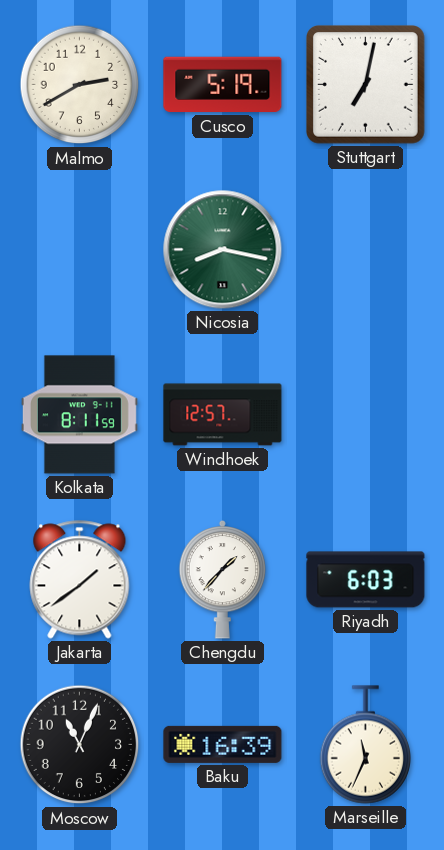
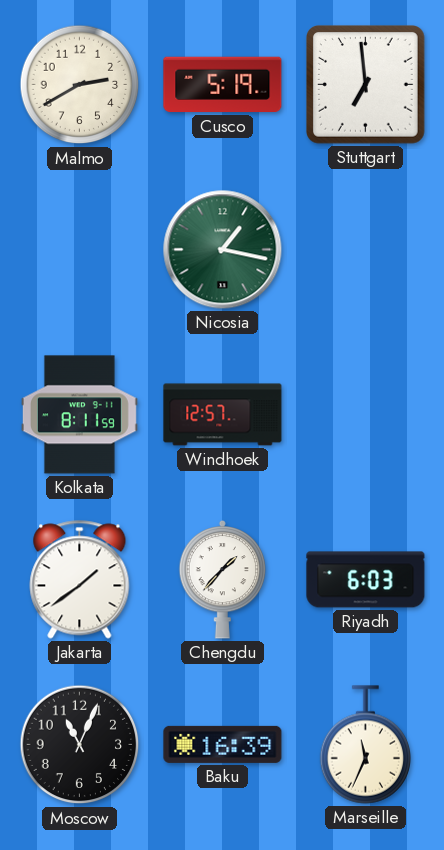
Stuttgart: 7:02 -> 6:59 (366, 85)
Nicosia: 8:17 -> 1:17 (223, 250)
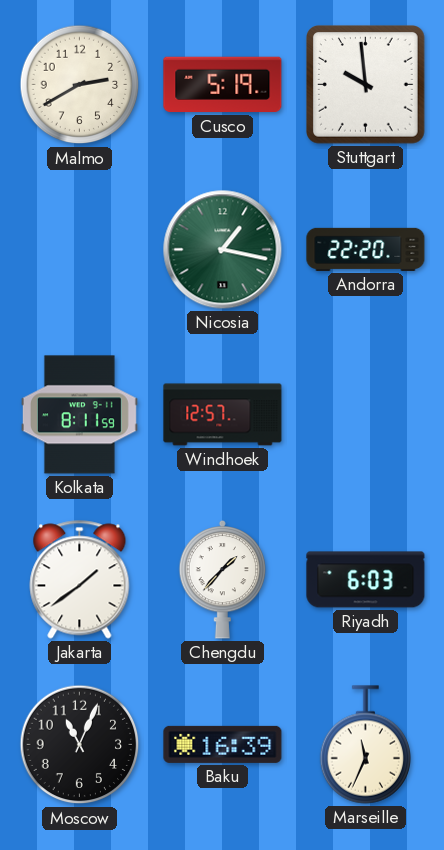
Stuttgart: 6:59 -> 9:59 (366, 85)
Andorra: none -> 22:20 (366, 249)
